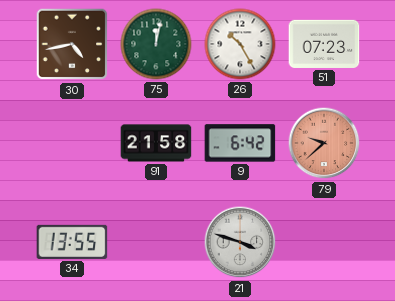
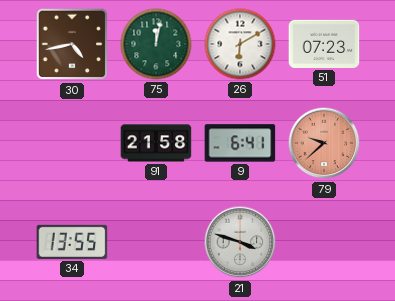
26: 10:25 -> 6:10 (240, 44)
9: 6:42 -> 6:41 (240, 143)
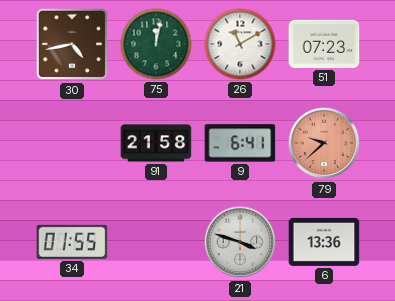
26: 6:10 -> 11:10 (240, 44)
34: 13:55 -> 01:55 (72, 242)
6: none -> 13:36 (324, 242)
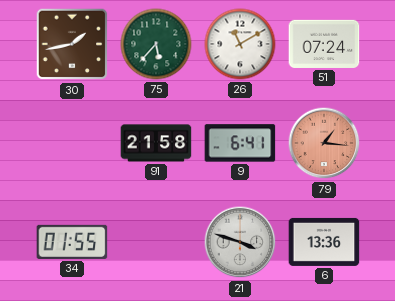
30: 4:43 -> 1:43 (72, 44)
75: 12:02 -> 5:37 (156, 44)
51: 07:23 -> 07:24 (324, 44)
79: 9:38 -> 1:16 (324, 143)
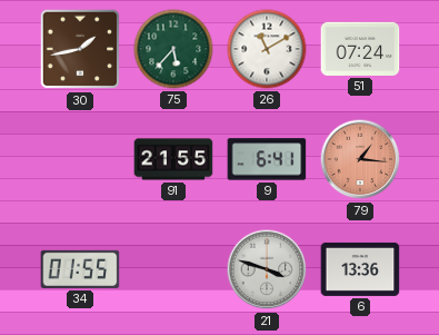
91: 21:58 -> 21:55 (173, 159)
